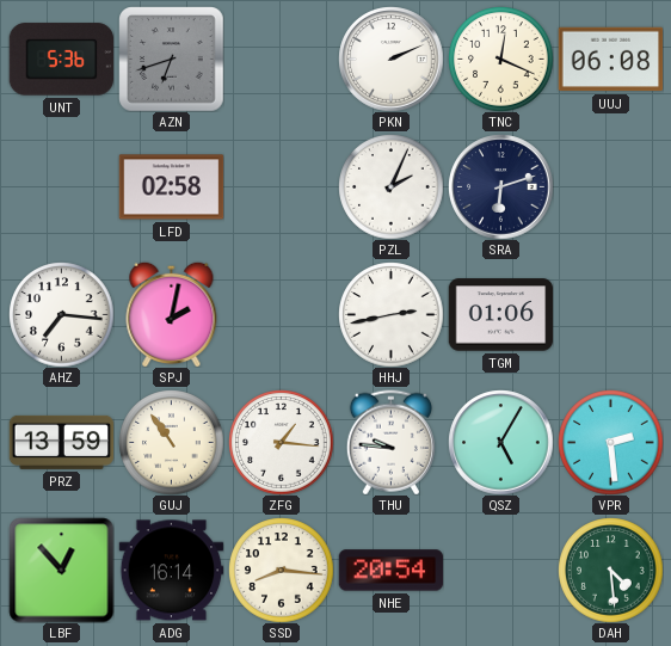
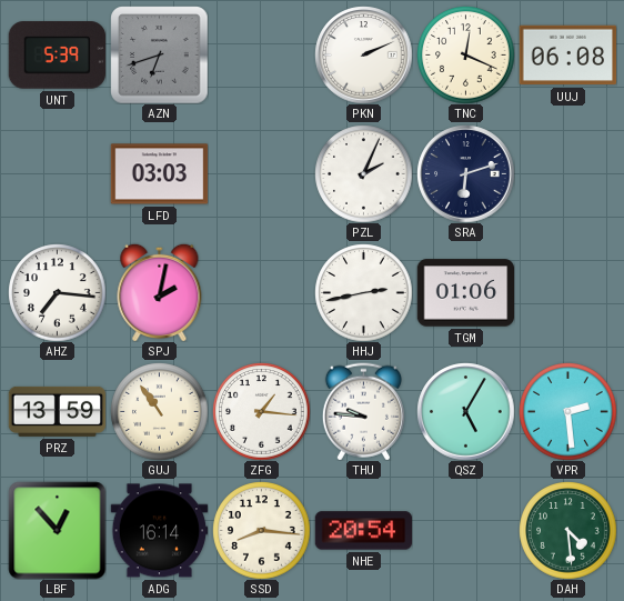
UNT: 5:36 -> 5:39 (57, 56)
LFD: 02:58 -> 03:03 (159, 174)
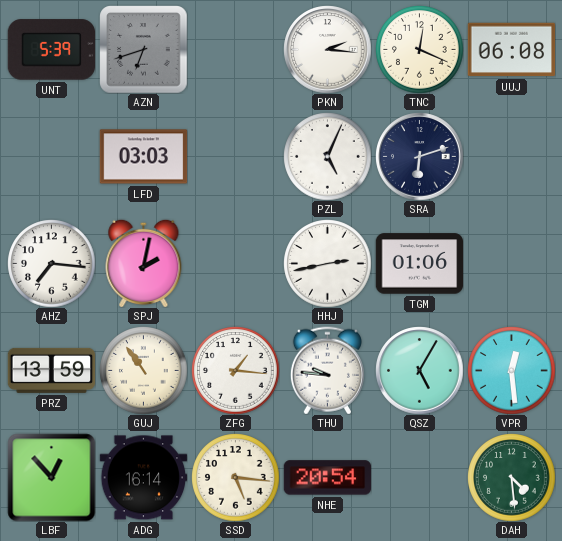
PKN: 2:11 -> 2:16 (327, 49)
PZL: 2:04 -> 5:04 (327, 156)
VPR: 2:29 -> 12:29 (511, 370)
SSD: 8:16 -> 5:16 (235, 477)
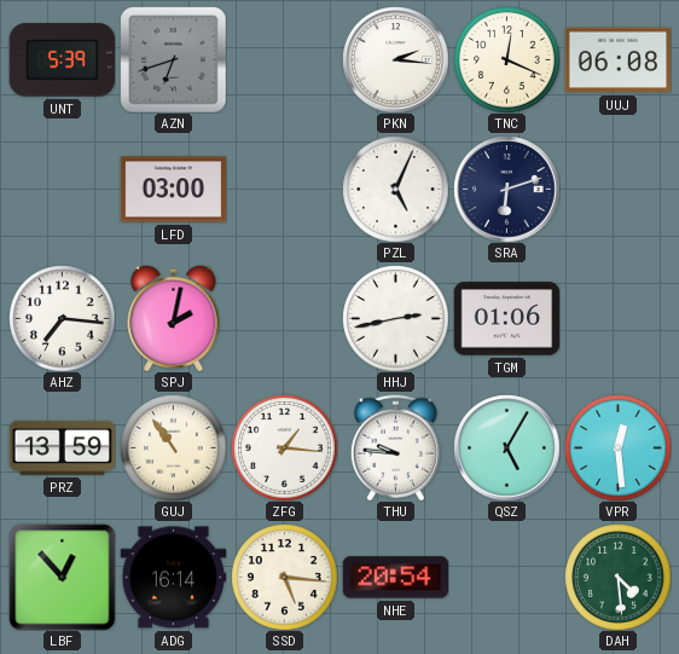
LFD: 03:03 -> 03:00 (173, 190)
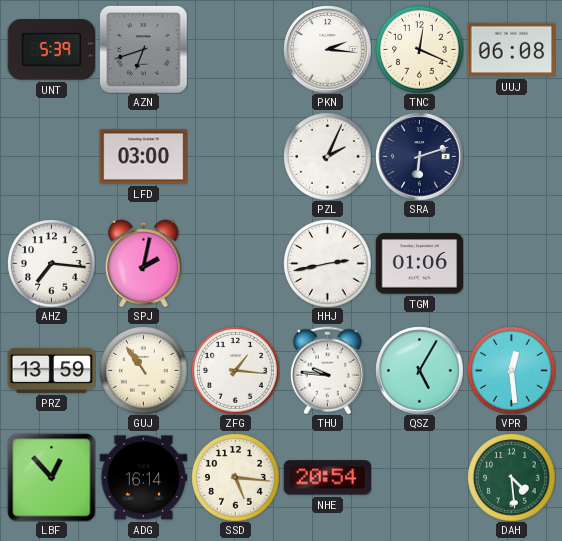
PZL: 5:04 -> 2:04 (327, 156)
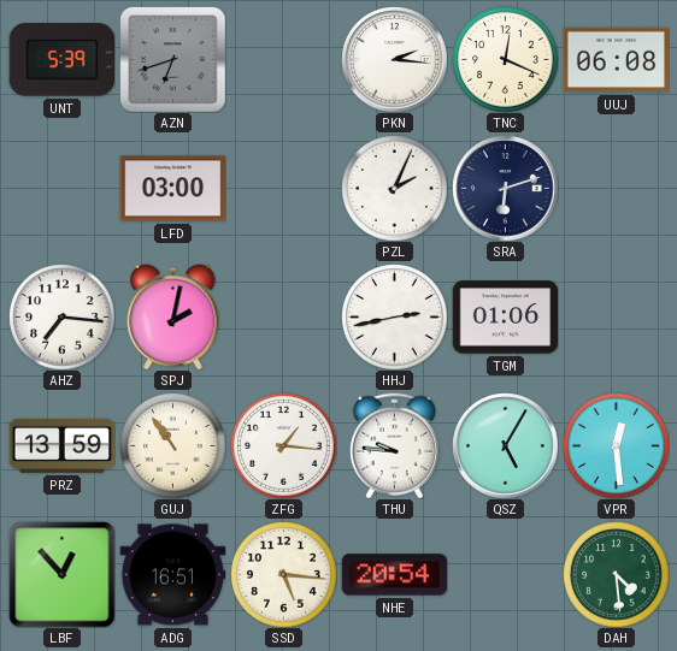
ADG: 16:14 -> 16:51 (172, 575)
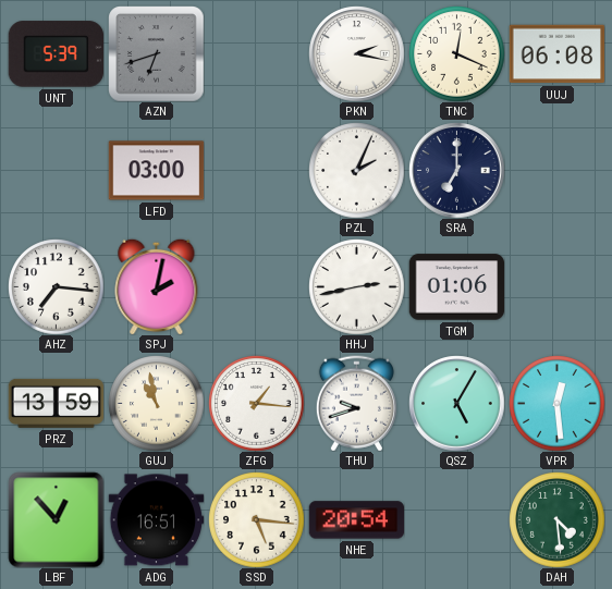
PKN: 2:16 -> 2:17 (356, 53)
SRA: 6:12 -> 7:00 (456, 170)
GUJ: 10:54 -> 10:58 (156, 403)
THU: 9:46 -> 9:42 (356, 403)
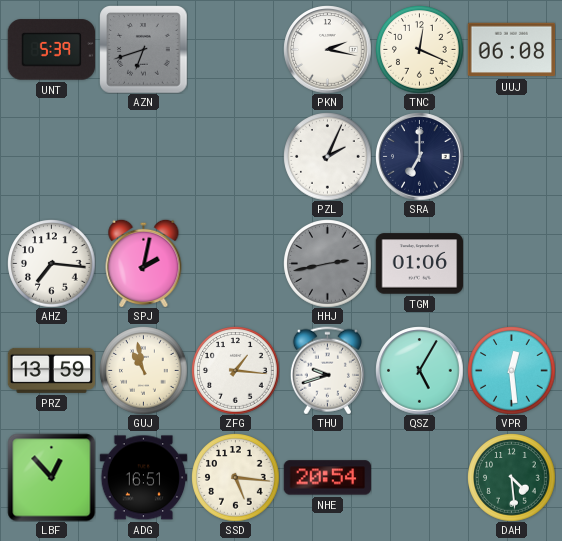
LFD: 03:00 -> none (156, 171)
HHJ dial: white -> grey (327, 263)
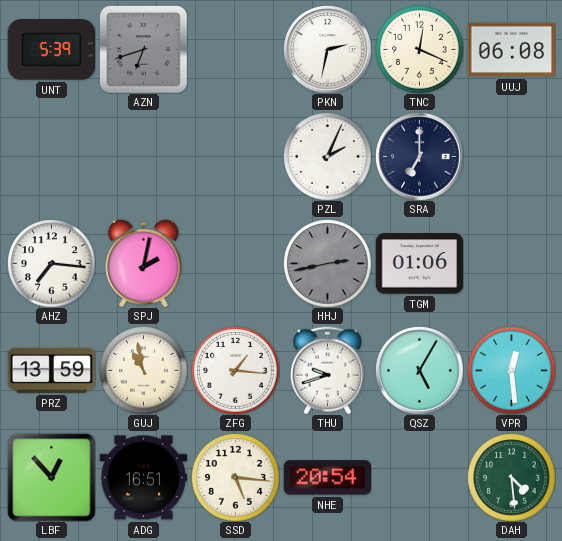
PKN: 2:17 -> 2:32 (327, 49)
